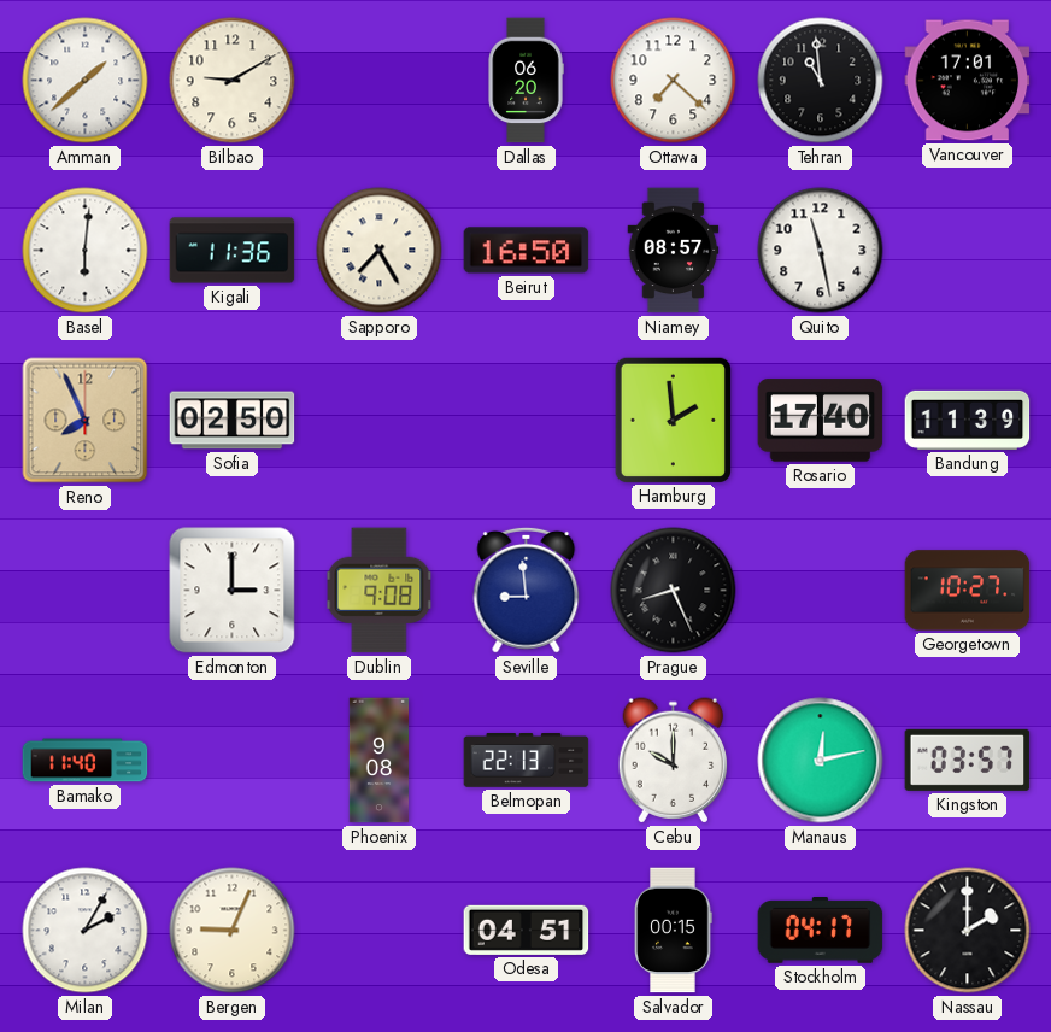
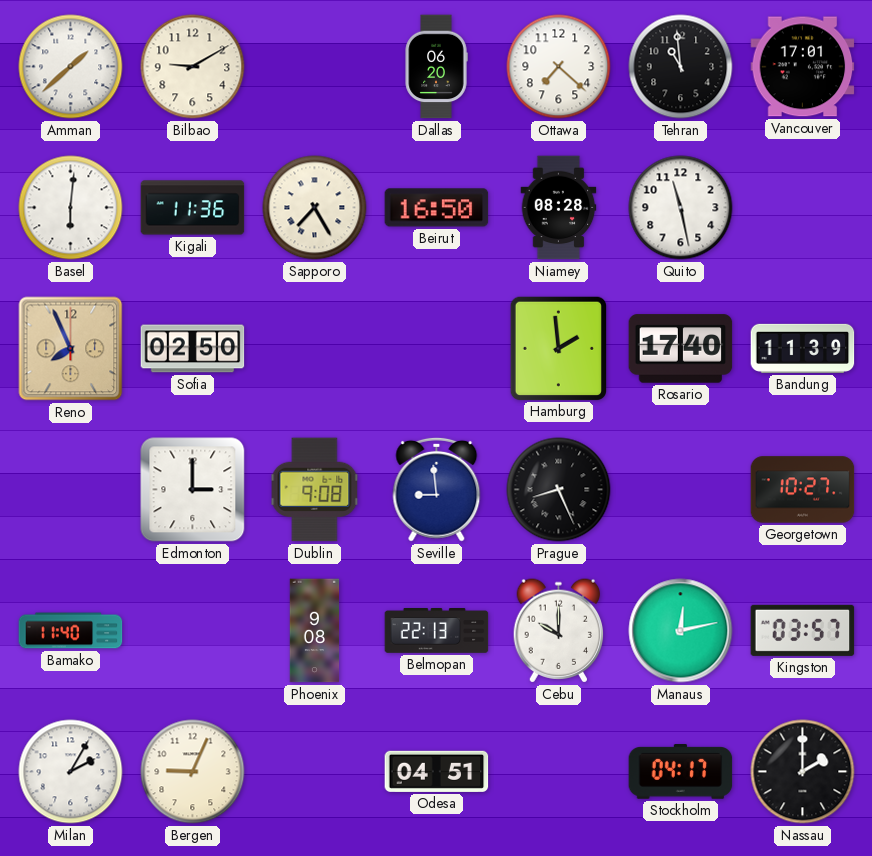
Niamey: 08:57 -> 08:28 (559, 208)
Salvador: 00:15 -> none (674, 931)
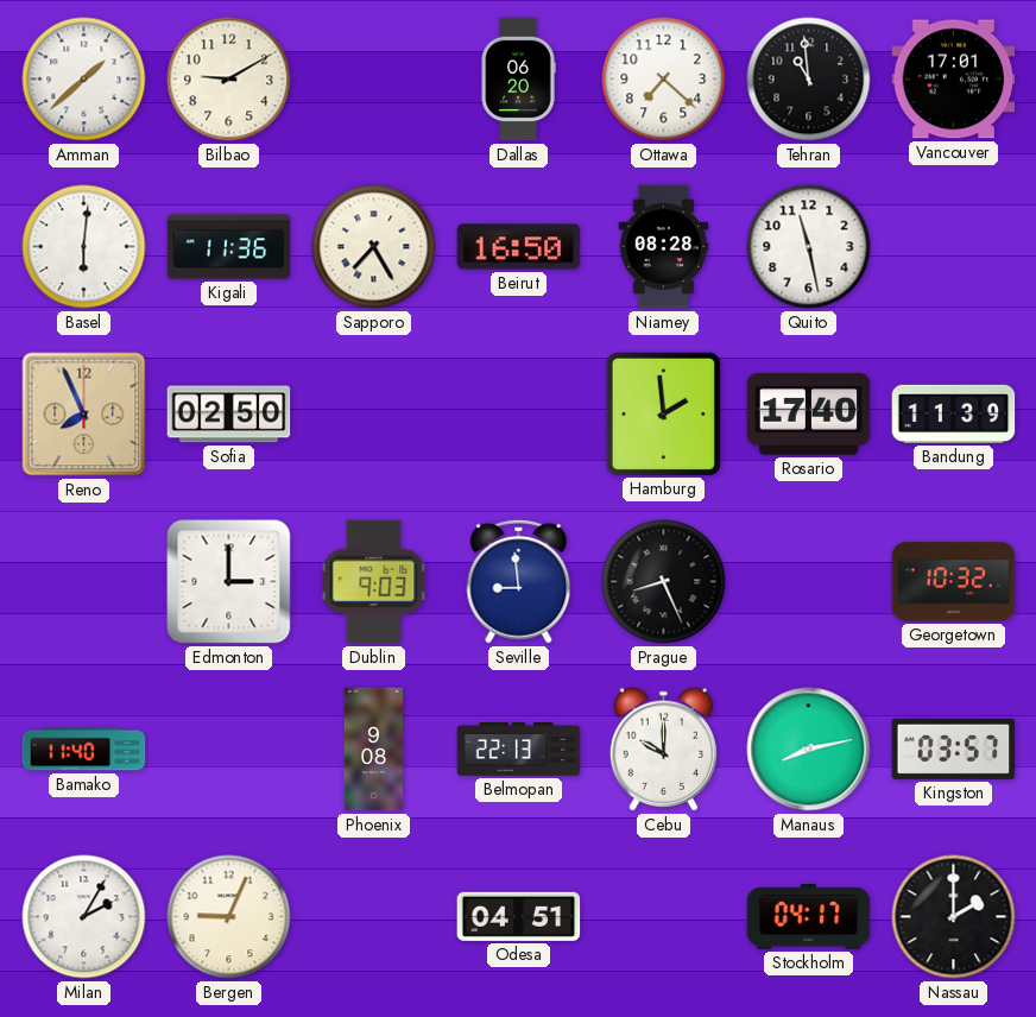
Dublin: 9:08 -> 9:03 (374, 582)
Georgetown: 10:27 -> 10:32 (954, 582)
Manaus: 12:13 -> 8:13 (809, 750)
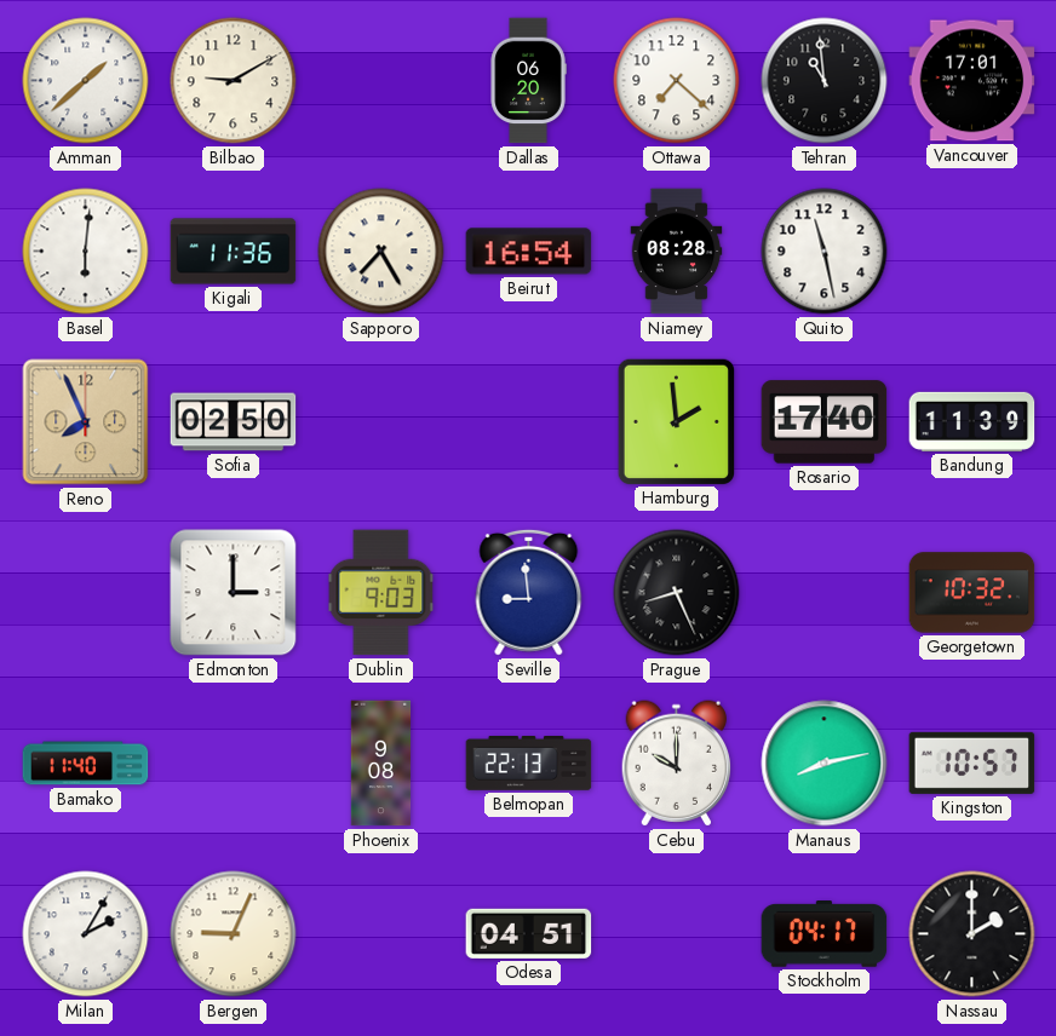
Beirut: 16:50 -> 16:54 (529, 252)
Kingston: 03:57 -> 10:57 (972, 762)
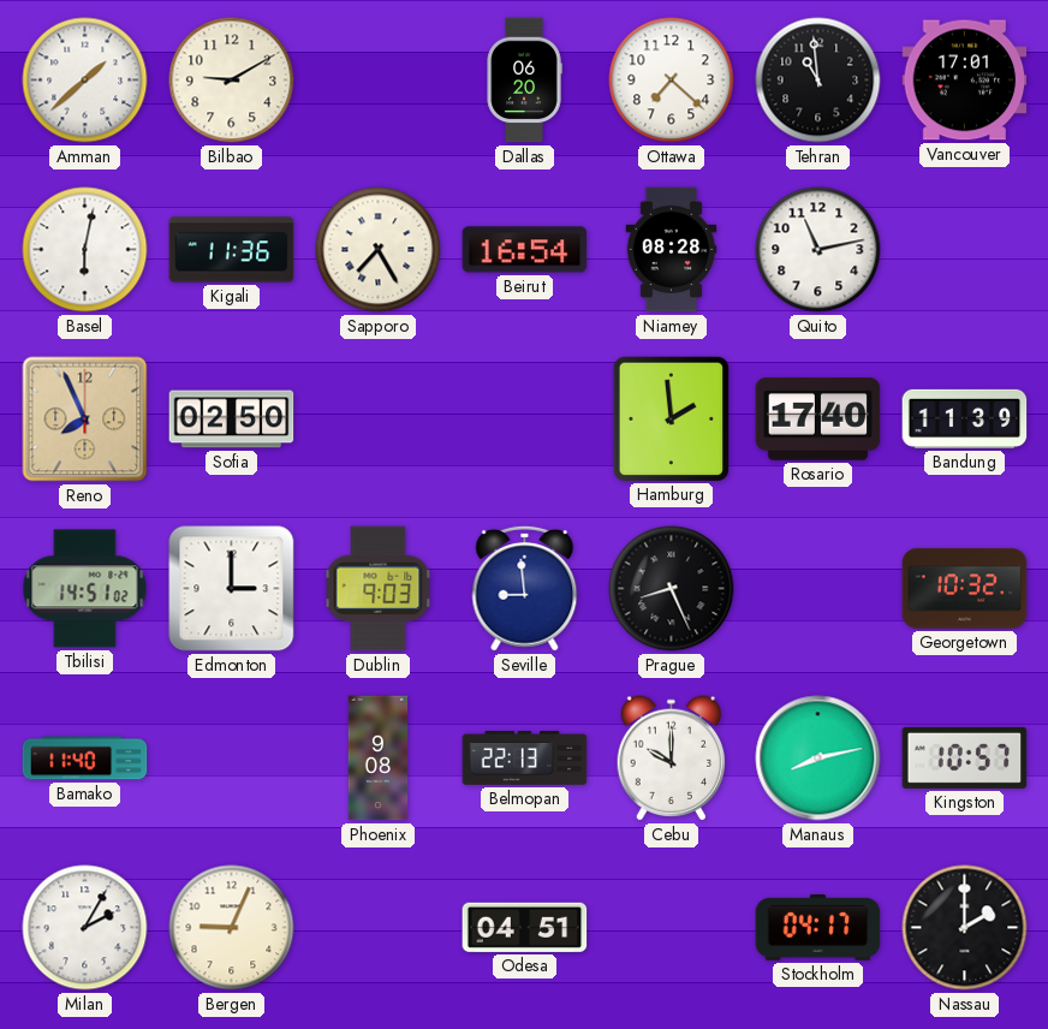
Basel: 6:01 -> 6:02 (85, 250)
Quito: 11:28 -> 11:13 (818, 250)
Tbilisi: none -> 14:51 (85, 589)
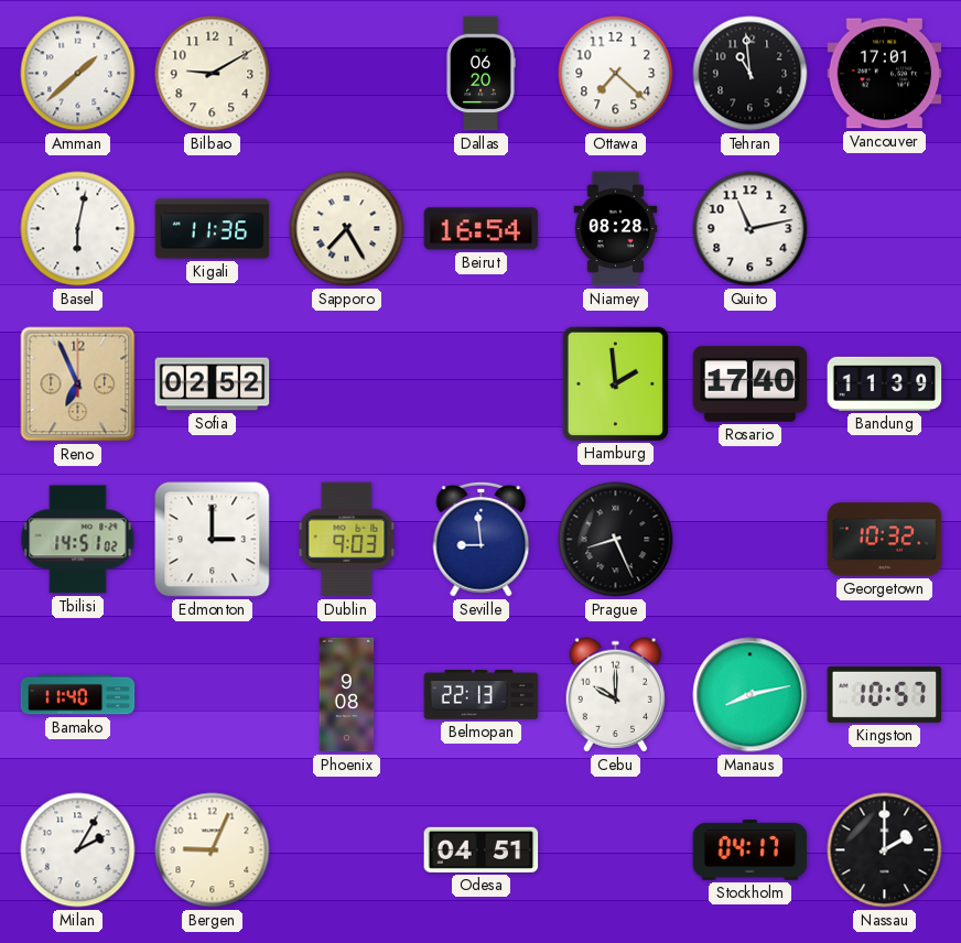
Reno: 7:56 -> 6:56 (78, 384)
Sofia: 02:50 -> 02:52 (213, 384)
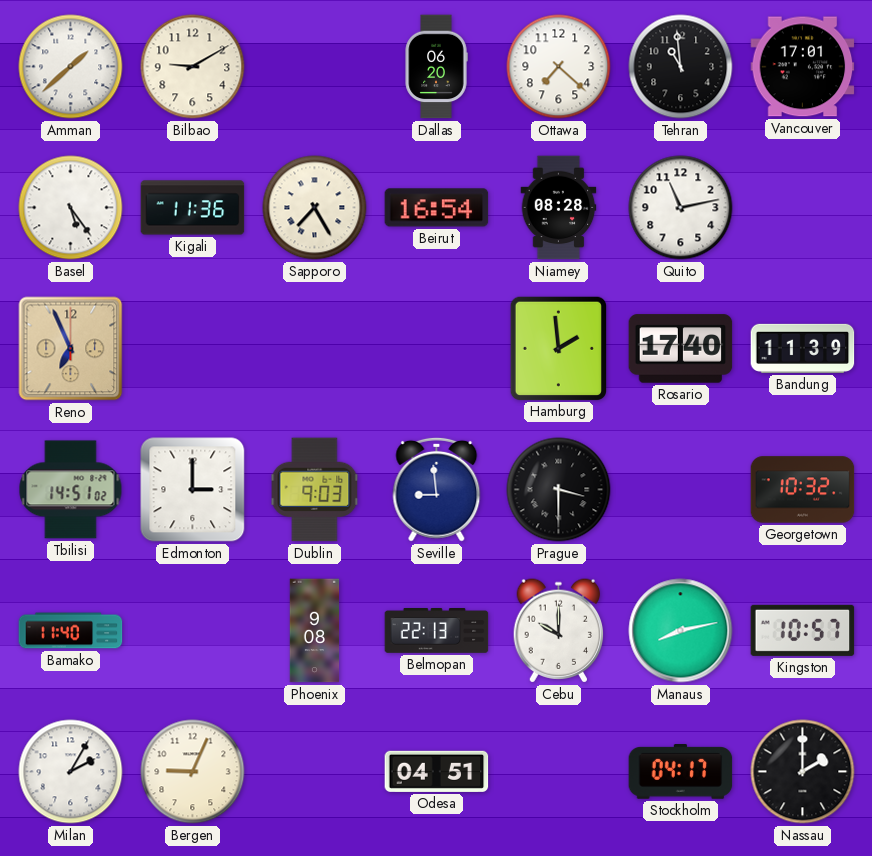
Basel: 6:02 -> 5:24 (71, 208)
Sofia: 02:52 -> none (213, 384)
Prague: 8:26 -> 3:30 (559, 490)
